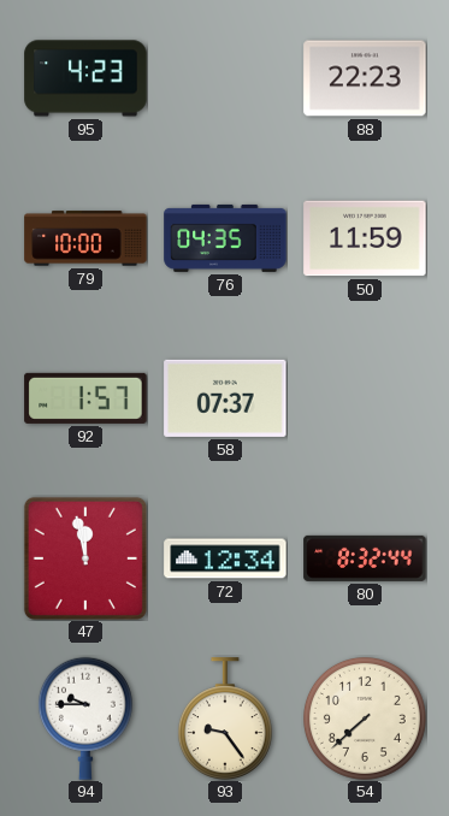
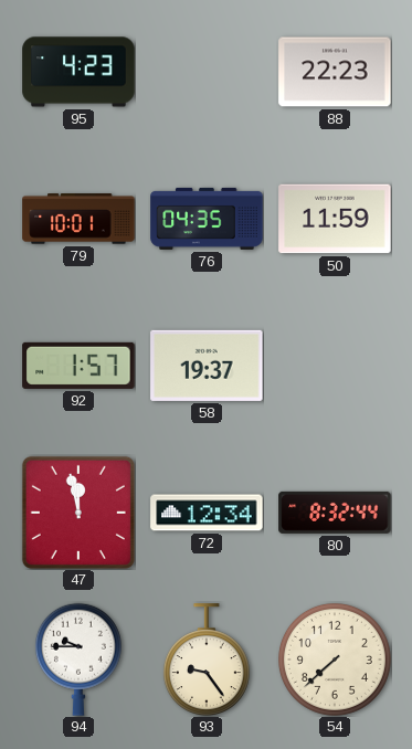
79: 10:00 -> 10:01 (78, 219)
58: 07:37 -> 19:37 (207, 366)
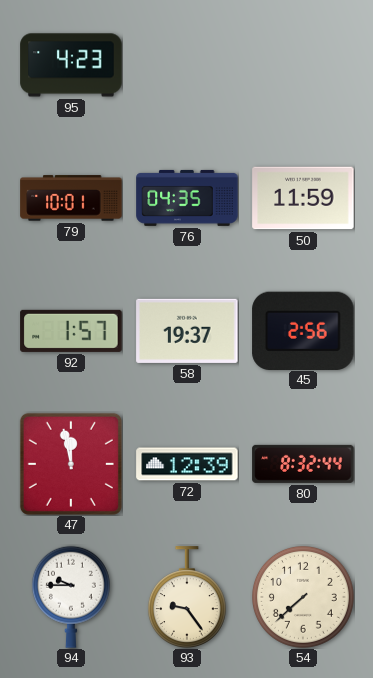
88: 22:23 -> none (335, 72)
45: none -> 2:56 (303, 330)
72: 12:34 -> 12:39 (187, 464)
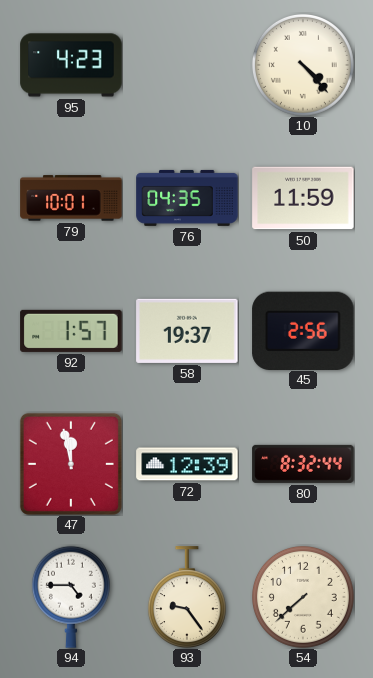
10: none -> 4:23 (303, 65)
94: 9:45 -> 4:45 (71, 597)
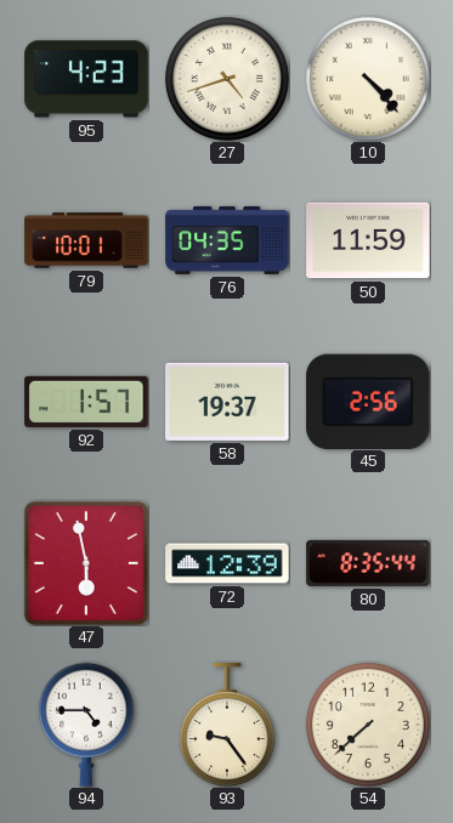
27: none -> 4:42 (227, 79)
47: 11:58 -> 5:58 (86, 563)
80: 8:32 -> 8:35 (368, 563)
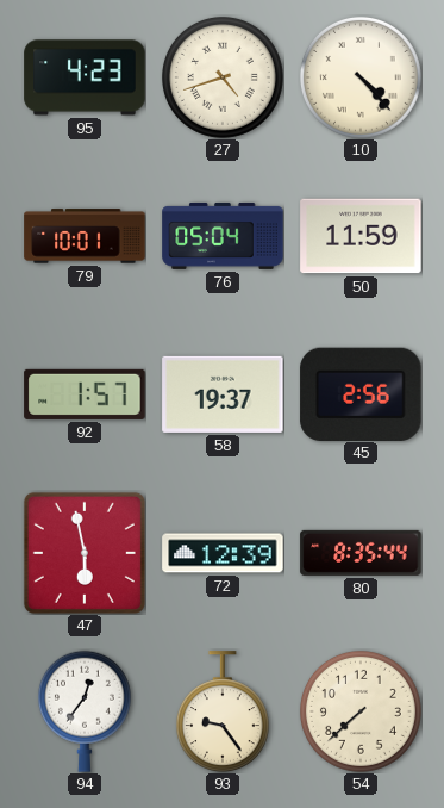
76: 04:35 -> 05:04 (223, 236)
94: 4:45 -> 12:36 (85, 711)
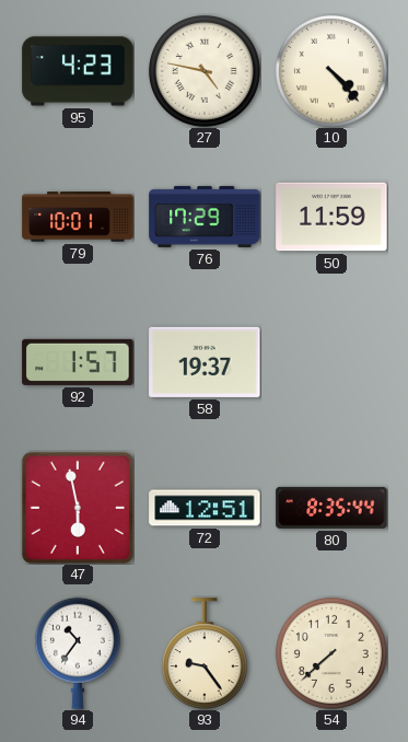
27: 4:42 -> 4:47 (205, 71)
76: 05:04 -> 17:29 (205, 217)
45: 2:56 -> none (361, 393)
72: 12:39 -> 12:51 (205, 508)
94: 12:36 -> 10:36 (78, 653)
